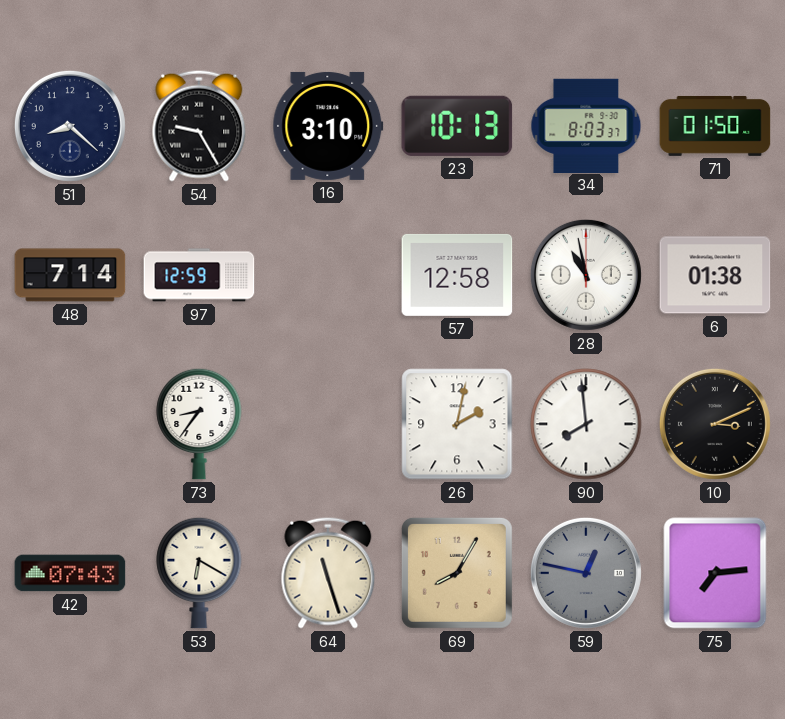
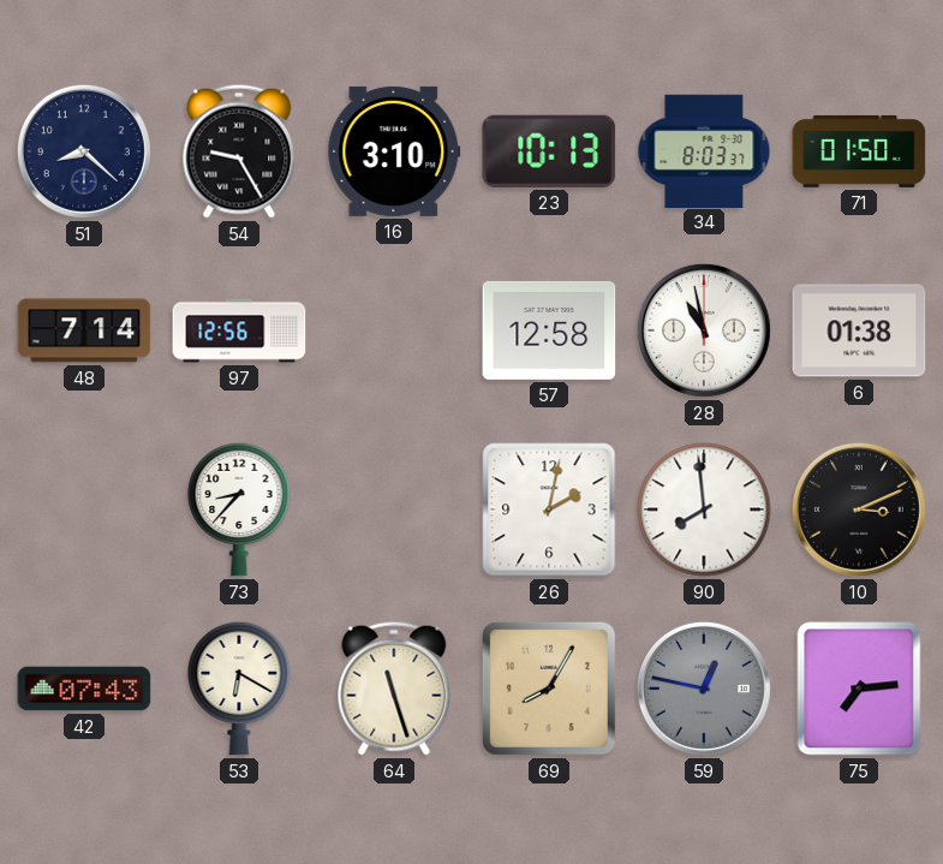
97: 12:59 -> 12:56 (239, 330)
73: 8:36 -> 8:37 (239, 510)
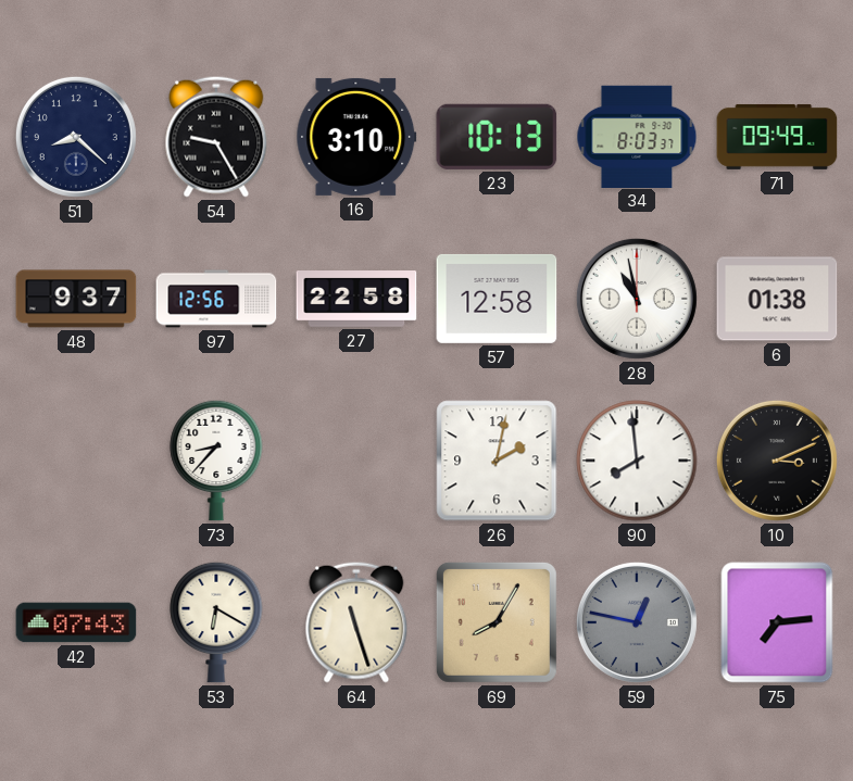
71: 01:50 -> 09:49 (777, 137)
48: 7:14 -> 9:37 (76, 299)
27: none -> 22:58 (356, 300)
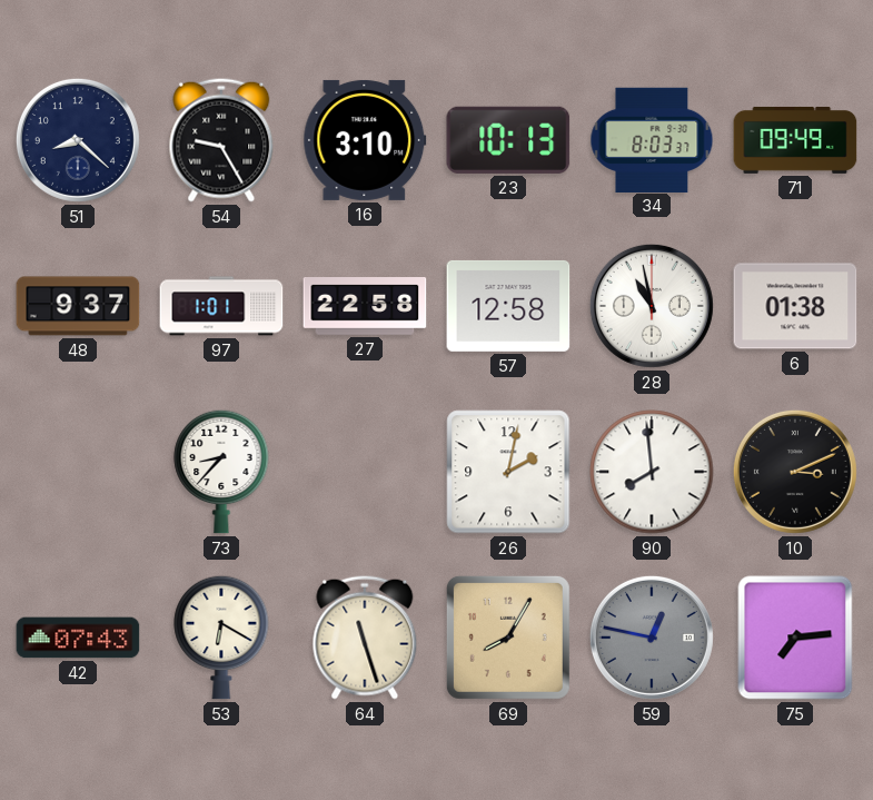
97: 12:56 -> 1:01 (221, 306)
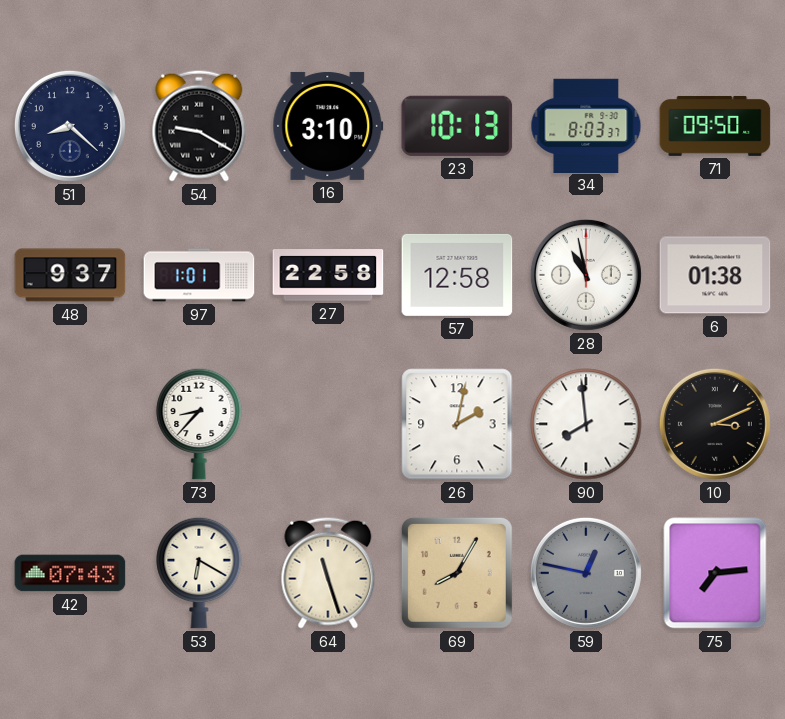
54: 9:25 -> 9:20 (199, 126)
71: 09:49 -> 09:50 (715, 126)
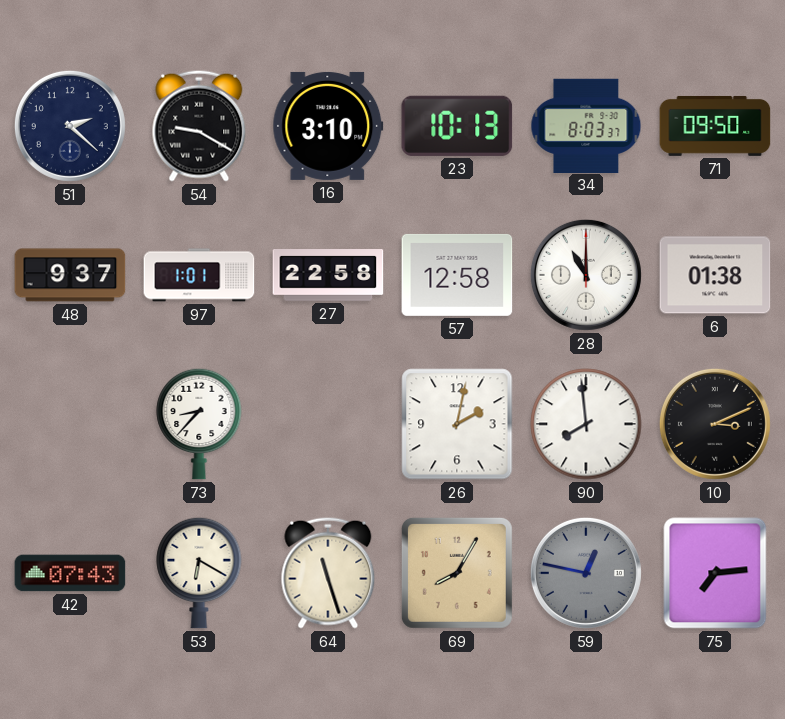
51: 8:22 -> 2:22 (70, 126)
28: 10:58 -> 11:00 (586, 275)
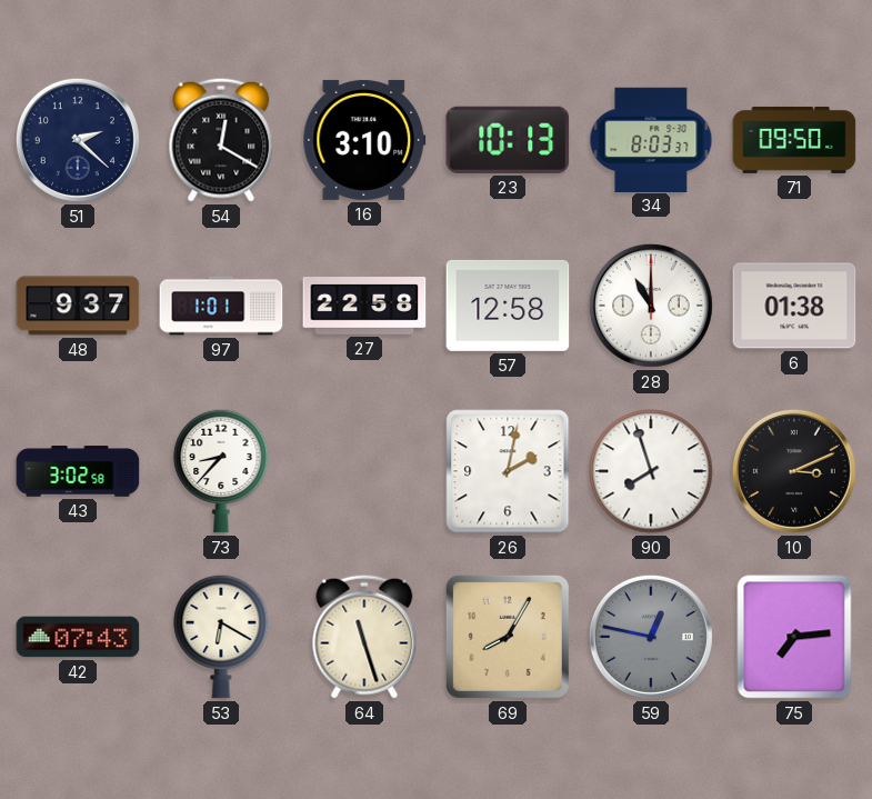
54: 9:20 -> 12:20 (221, 140)
43: none -> 3:02 (78, 471)
90: 7:59 -> 7:57 (651, 471)
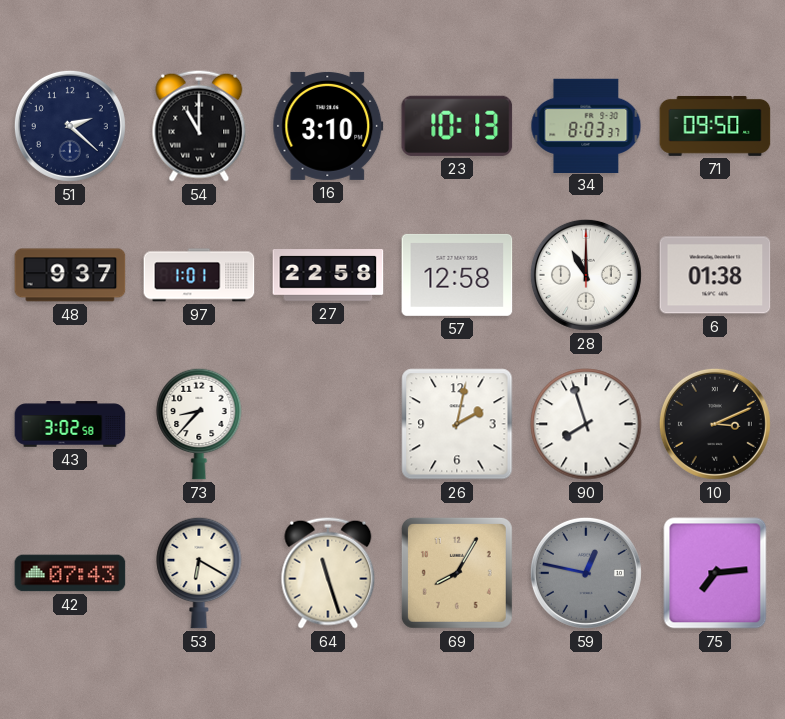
54: 12:20 -> 11:00 (199, 126)
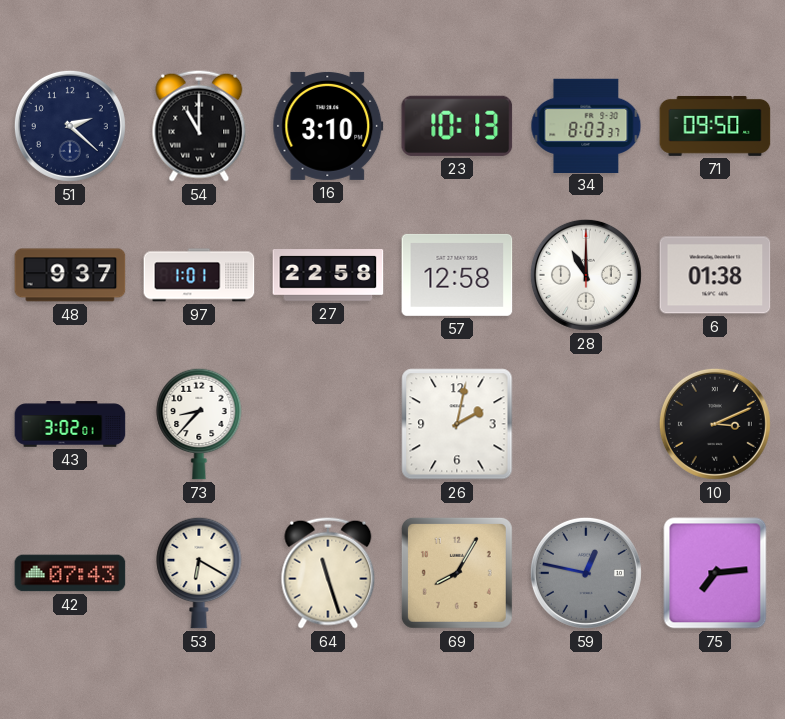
43: 3:02:58 -> 3:02:01 (70, 424)
90: 7:57 -> none (586, 424)
